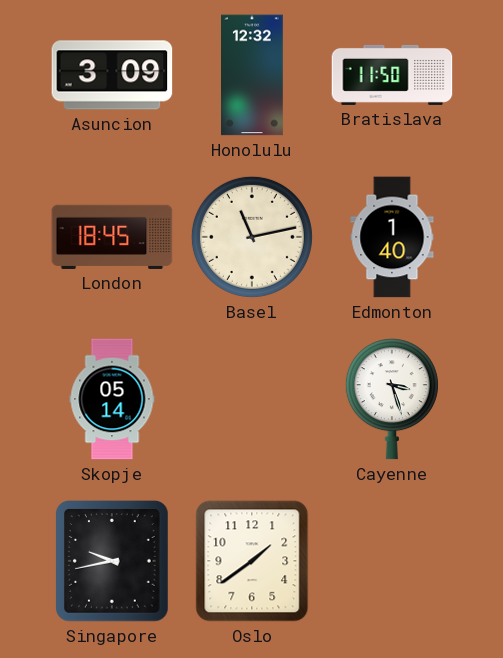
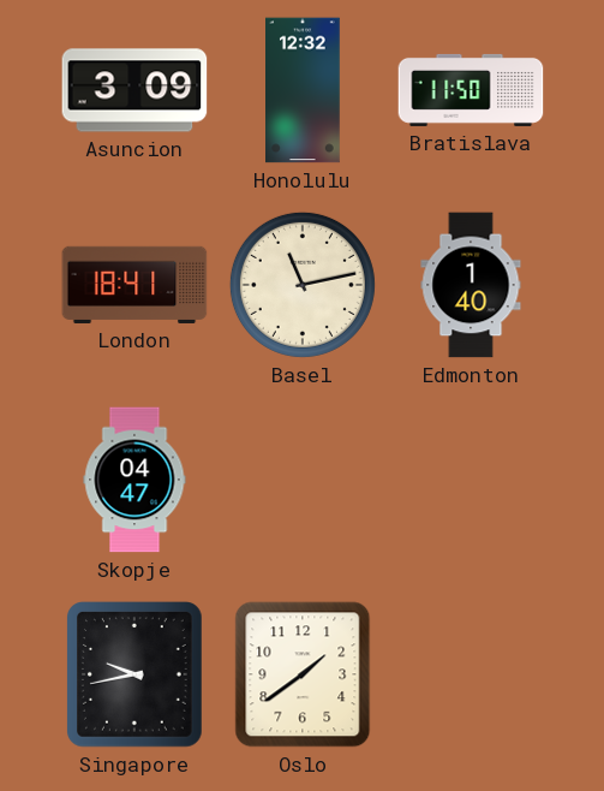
London: 18:45 -> 18:41 (134, 285)
Skopje: 05:14 -> 04:47 (134, 480)
Cayenne: 3:27 -> none (392, 399)
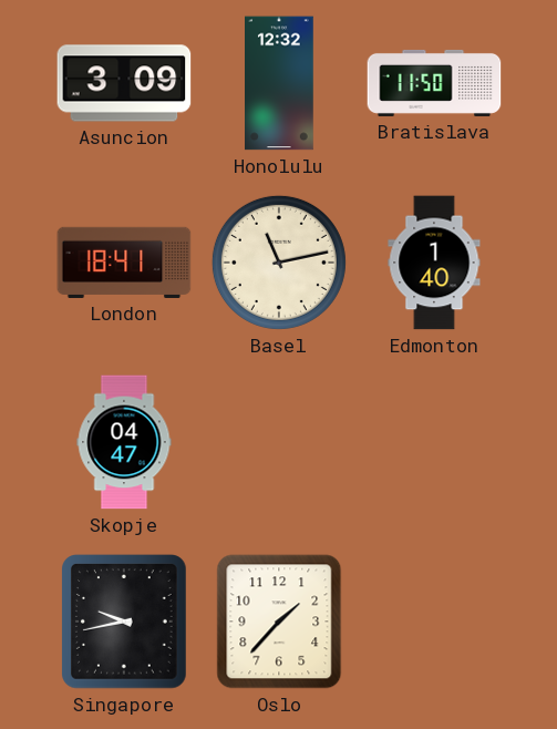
Oslo: 1:39 -> 1:37 (279, 622)
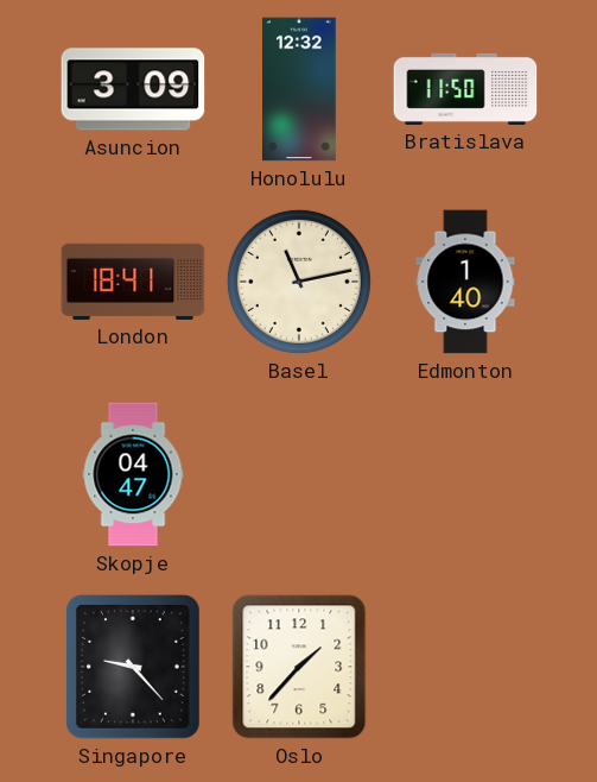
Singapore: 9:43 -> 9:23 (134, 667)
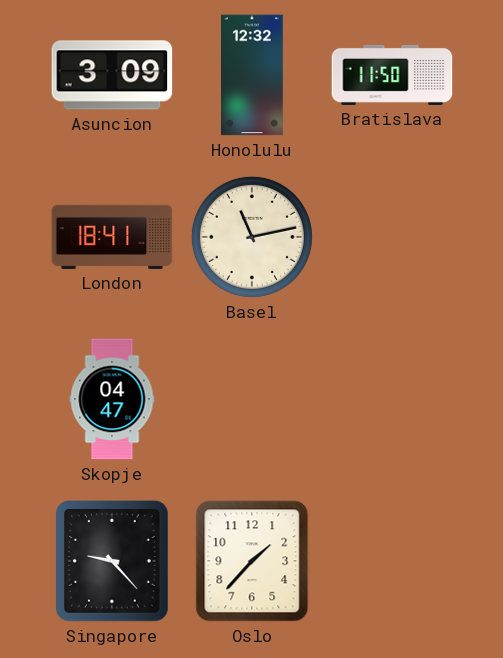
Edmonton: 1:40 -> none (465, 282)
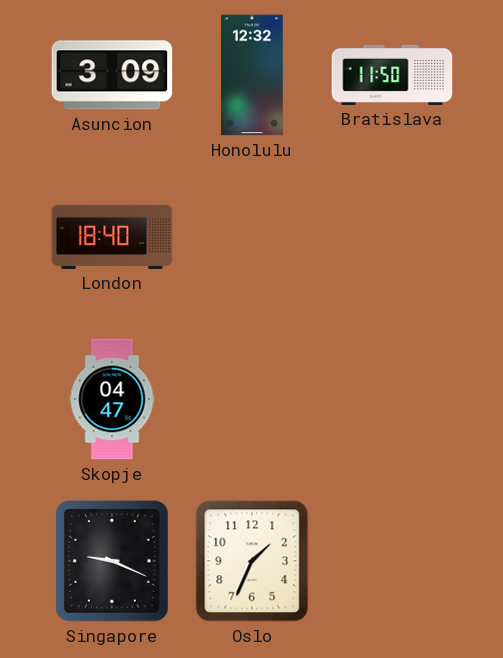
London: 18:41 -> 18:40 (112, 237)
Basel: 11:13 -> none (252, 237)
Singapore: 9:23 -> 9:19 (113, 561)
Oslo: 1:37 -> 1:34 (252, 561)
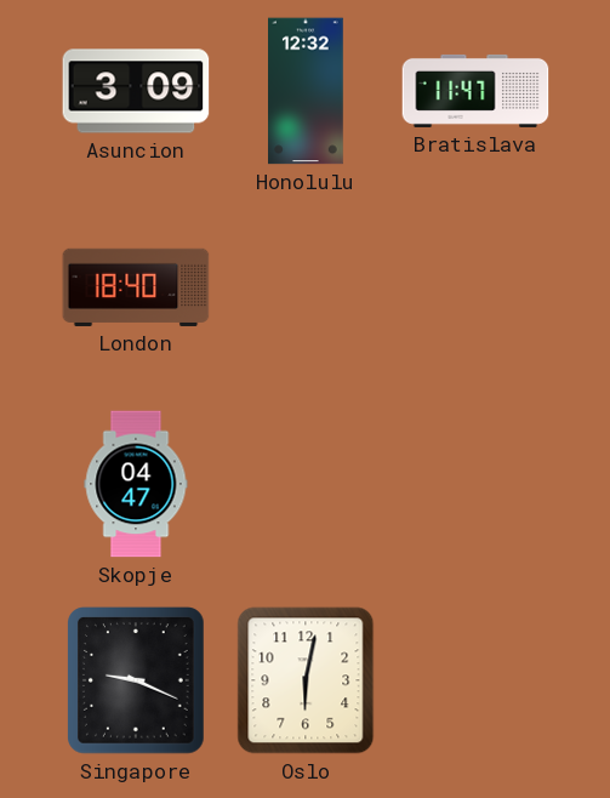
Bratislava: 11:50 -> 11:47 (475, 91)
Oslo: 1:34 -> 6:02 (306, 680)
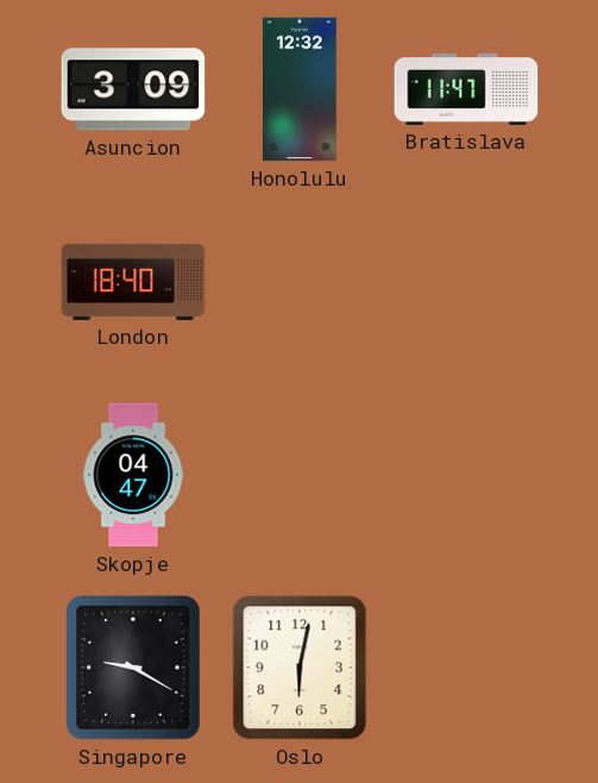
Singapore: 9:19 -> 9:20 (134, 668)
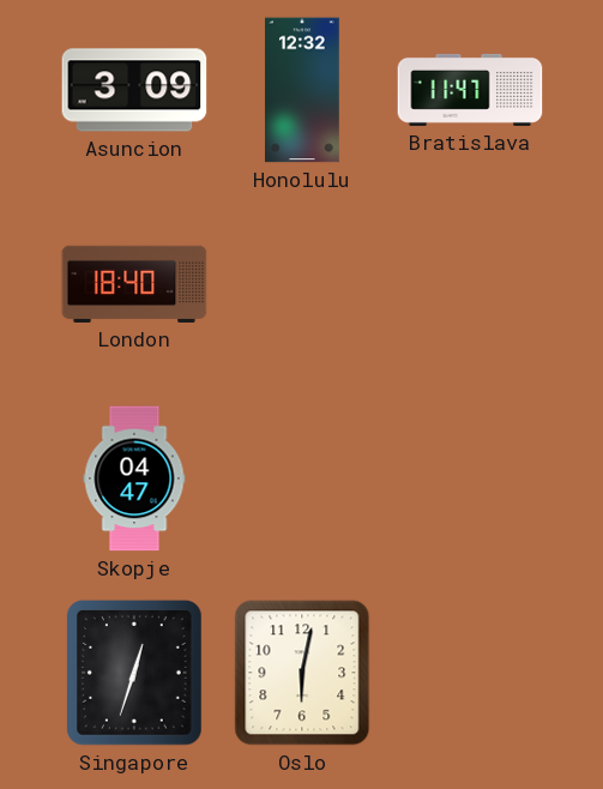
Singapore: 9:20 -> 12:33 (135, 673)
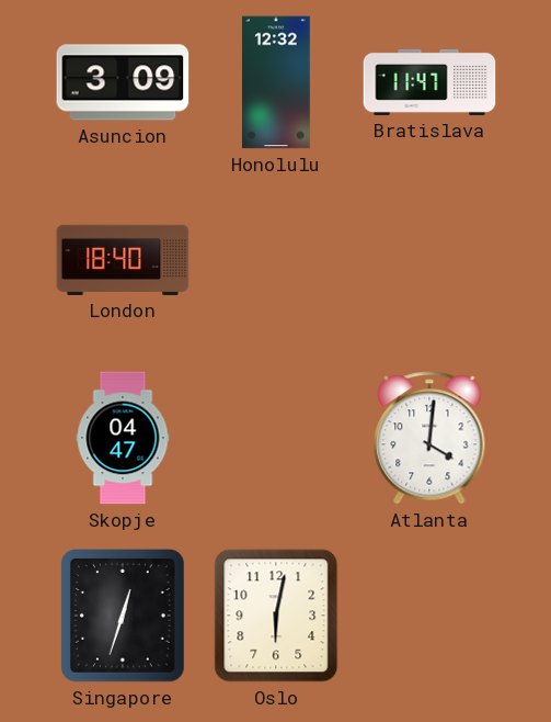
Atlanta: none -> 4:01 (429, 438)
